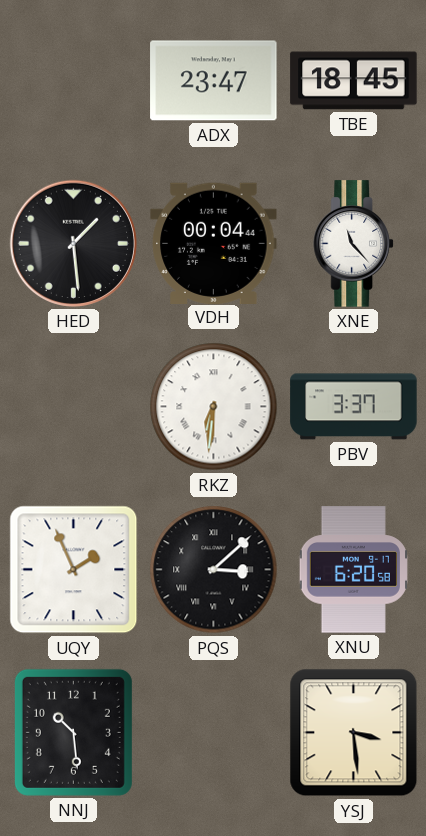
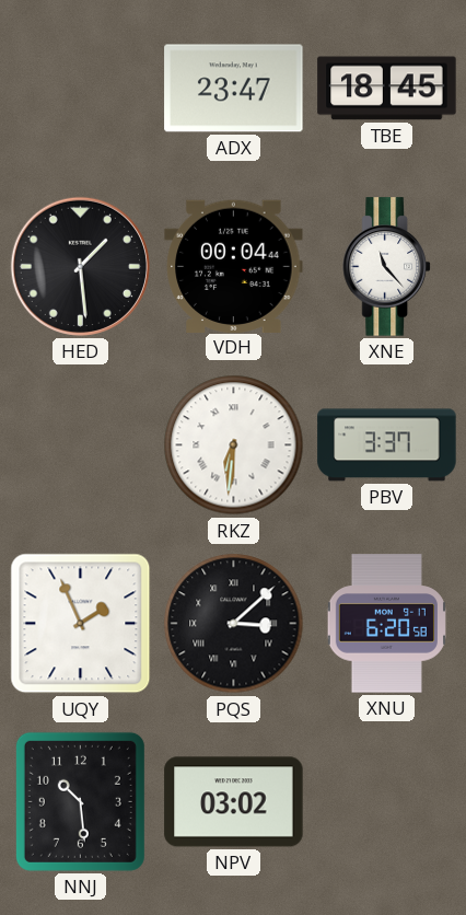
NPV: none -> 03:02 (234, 802)
YSJ: 3:29 -> none (354, 733)
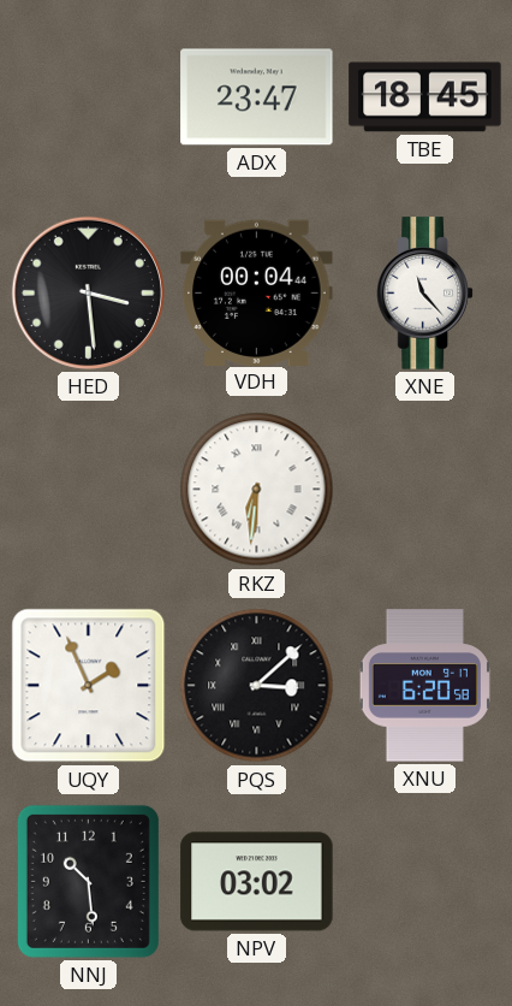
HED: 1:29 -> 3:29 (88, 292)
PBV: 3:37 -> none (387, 445)
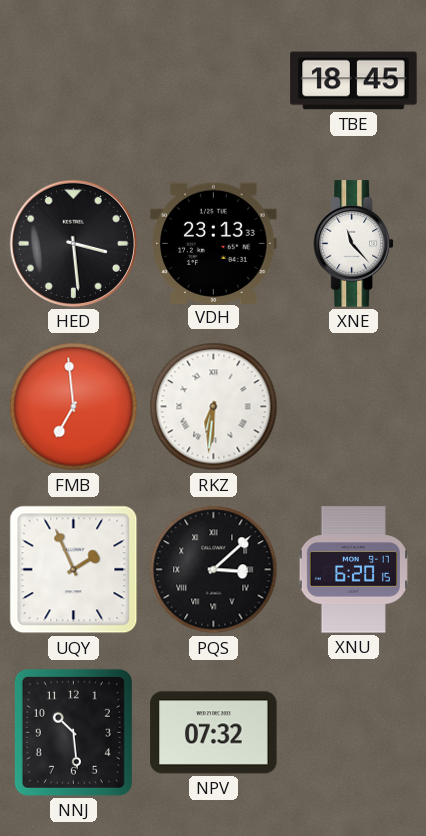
ADX: 23:47 -> none (257, 97)
VDH: 00:04 -> 23:13 (214, 243)
FMB: none -> 6:59 (74, 407)
XNU: 6:20:58 -> 6:20:15 (353, 570)
NPV: 03:02 -> 07:32 (214, 733)
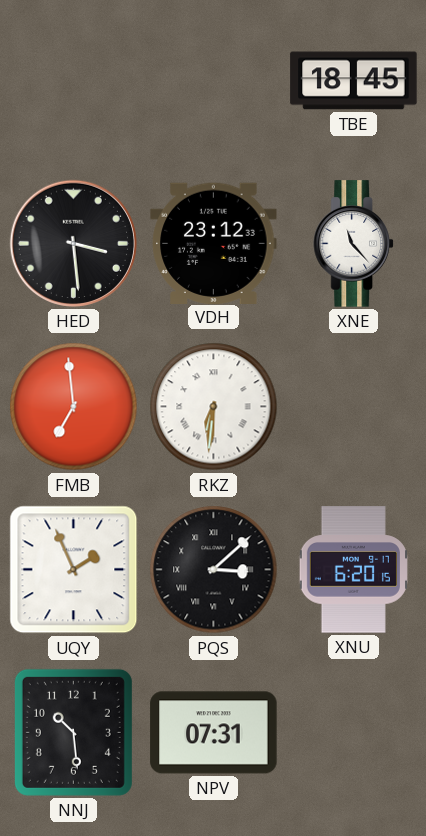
VDH: 23:13 -> 23:12 (214, 243)
NPV: 07:32 -> 07:31 (214, 733)
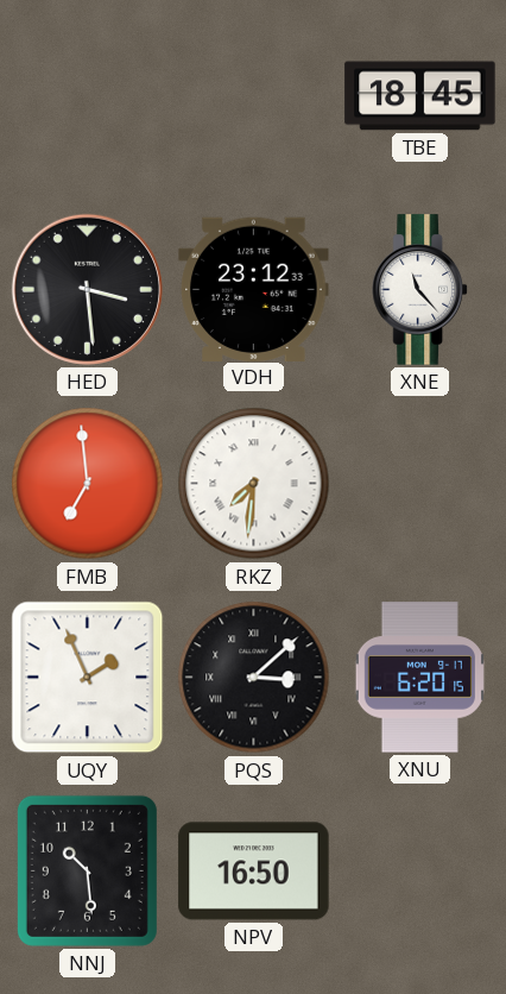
RKZ: 6:31 -> 7:31 (254, 484)
NPV: 07:31 -> 16:50 (254, 872)
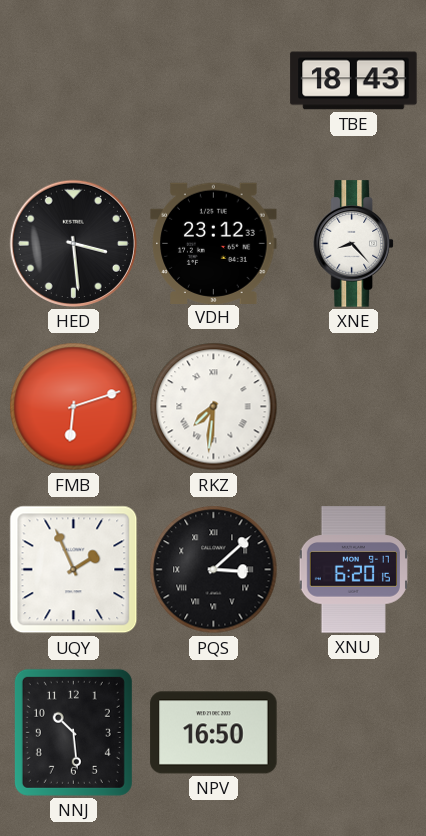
TBE: 18:45 -> 18:43 (354, 81)
XNE: 11:23 -> 8:23 (354, 244)
FMB: 6:59 -> 6:12 (74, 407)
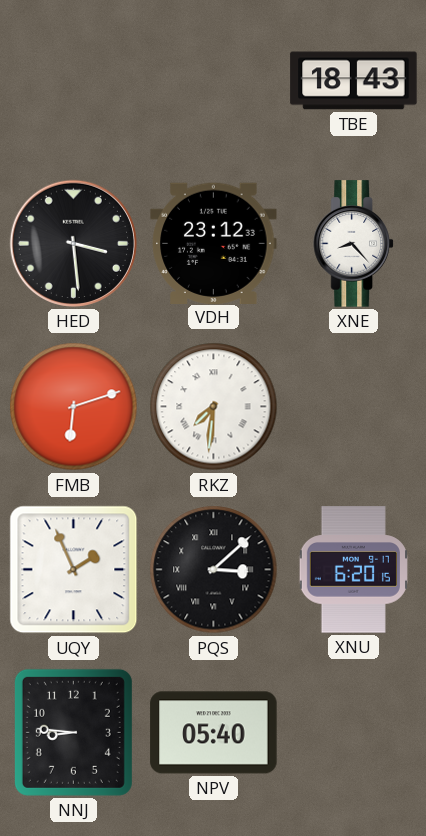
NNJ: 10:29 -> 8:46 (73, 732)
NPV: 16:50 -> 05:40 (214, 733)
